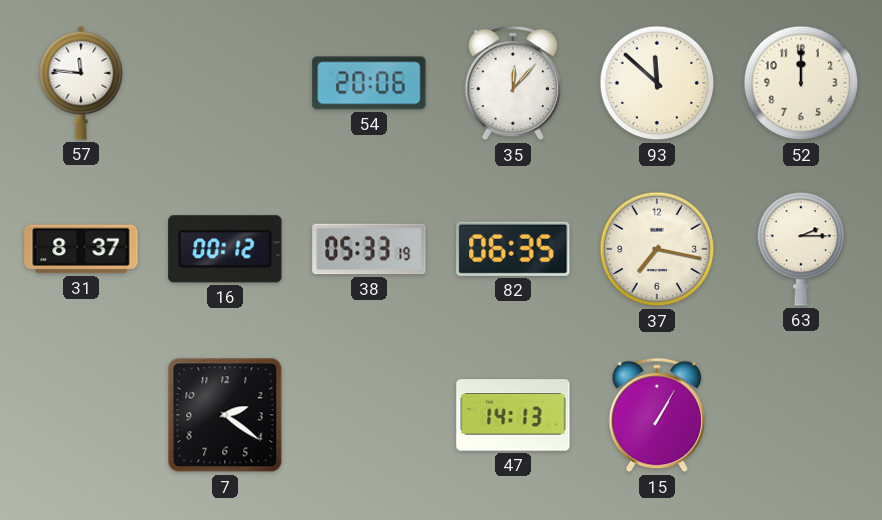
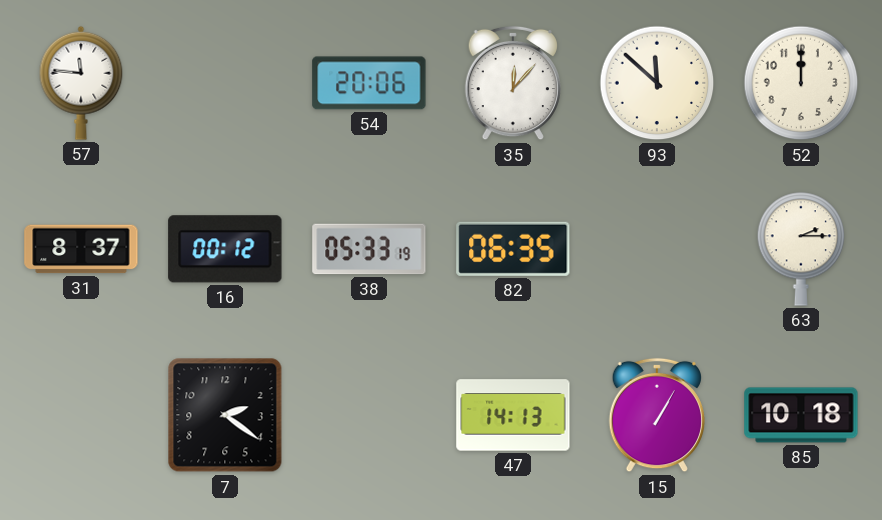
37: 7:17 -> none (657, 249)
85: none -> 10:18 (801, 415)
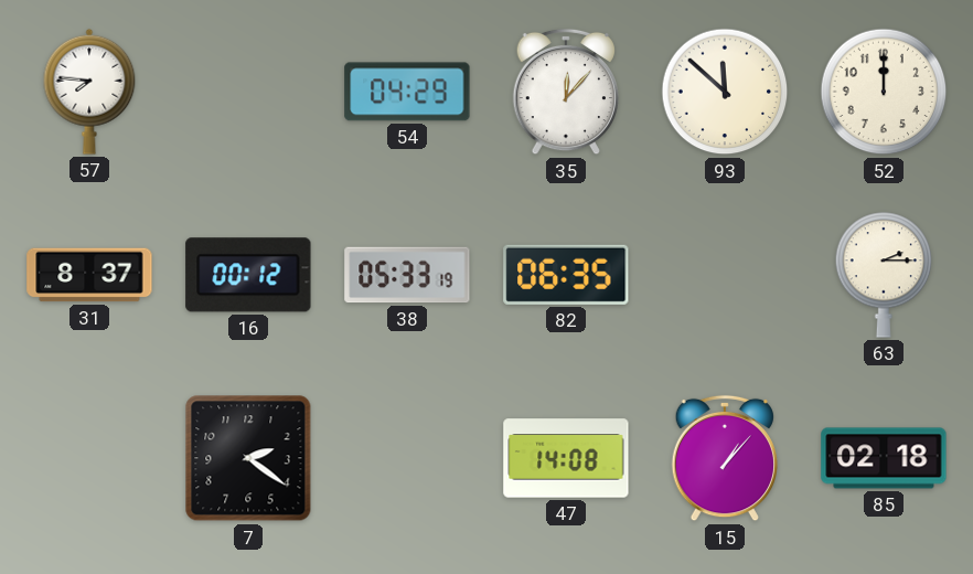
57: 11:46 -> 7:46 (89, 92)
54: 20:06 -> 04:29 (407, 92)
47: 14:13 -> 14:08 (566, 458)
15: 1:05 -> 1:07 (724, 458)
85: 10:18 -> 02:18 (884, 458)
